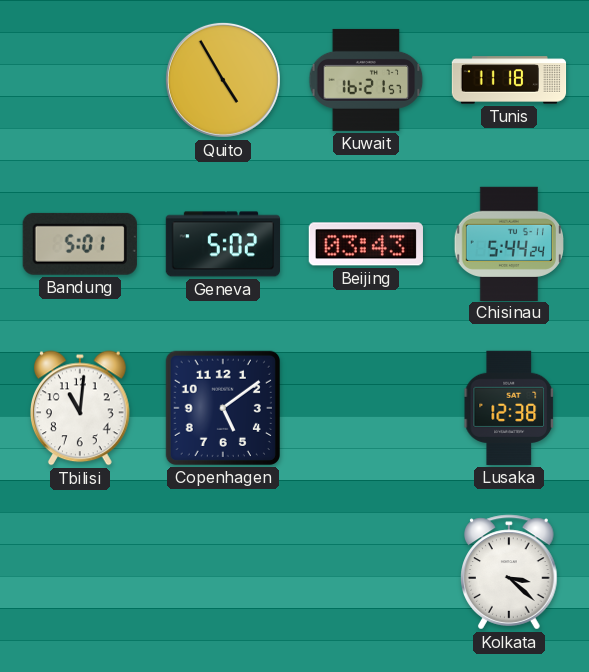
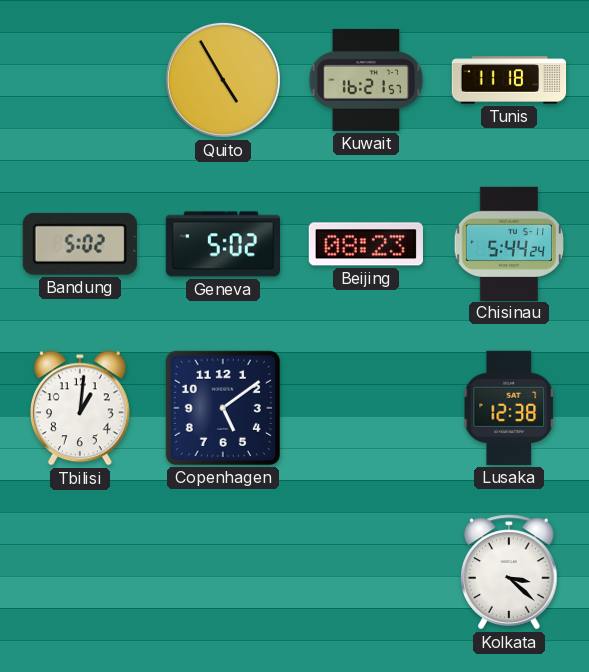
Bandung: 5:01 -> 5:02 (80, 244)
Beijing: 03:43 -> 08:23 (366, 244)
Tbilisi: 11:01 -> 1:01 (81, 408)
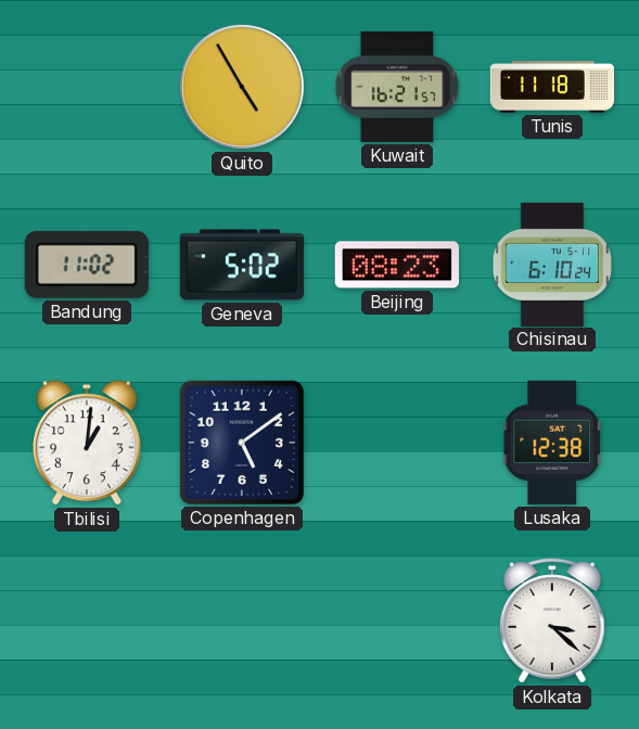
Bandung: 5:02 -> 11:02 (87, 265)
Chisinau: 5:44 -> 6:10 (551, 264)
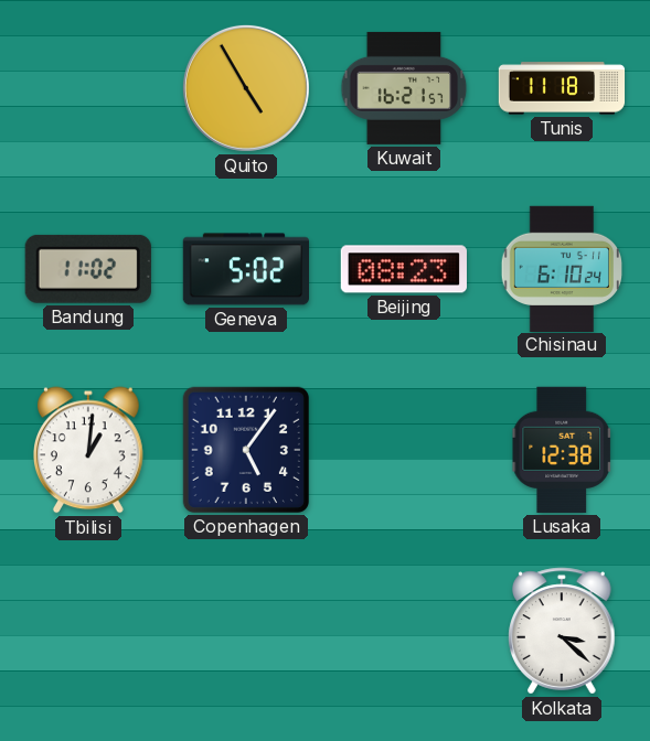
Copenhagen: 5:09 -> 5:06 (246, 450)
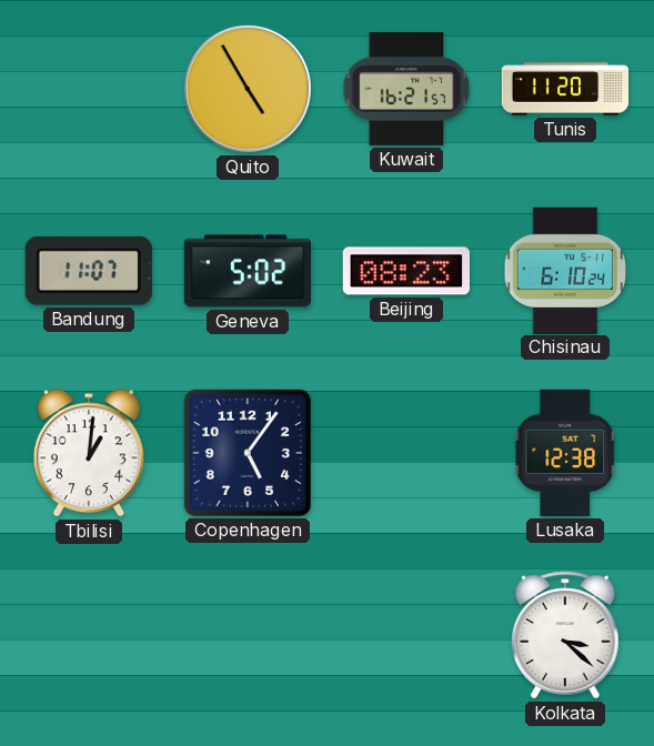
Tunis: 11:18 -> 11:20 (565, 89)
Bandung: 11:02 -> 11:07 (89, 271)
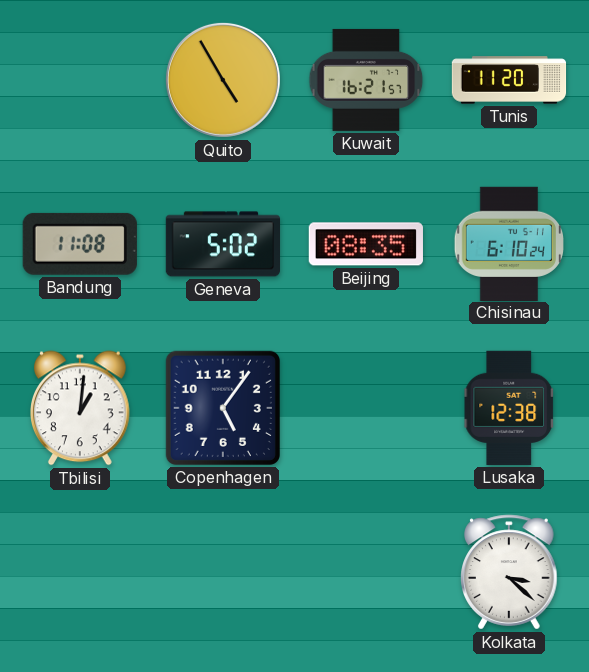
Bandung: 11:07 -> 11:08 (80, 244)
Beijing: 08:23 -> 08:35 (366, 244)
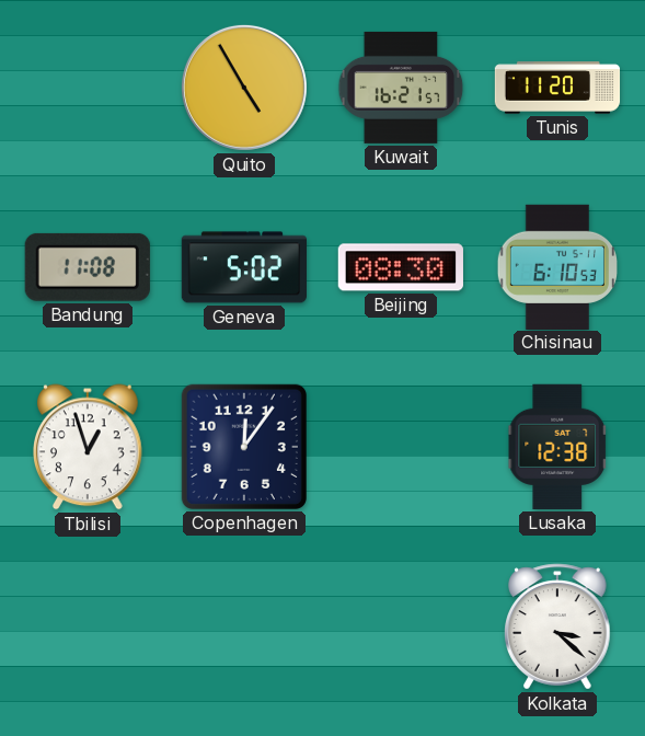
Beijing: 08:35 -> 08:30 (401, 267)
Chisinau: 6:10:24 -> 6:10:53 (556, 266)
Tbilisi: 1:01 -> 12:57 (89, 447)
Copenhagen: 5:06 -> 12:06 (244, 447)
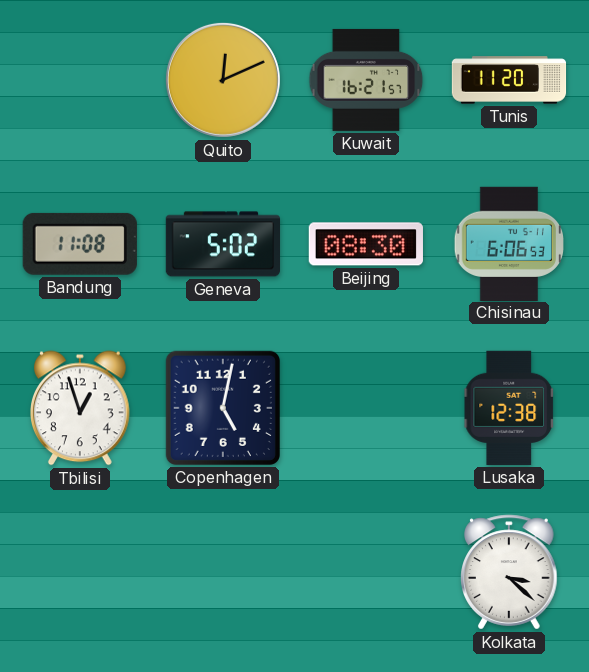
Quito: 4:55 -> 12:11 (223, 80)
Chisinau: 6:10 -> 6:06 (508, 243)
Copenhagen: 12:06 -> 5:02 (223, 408)
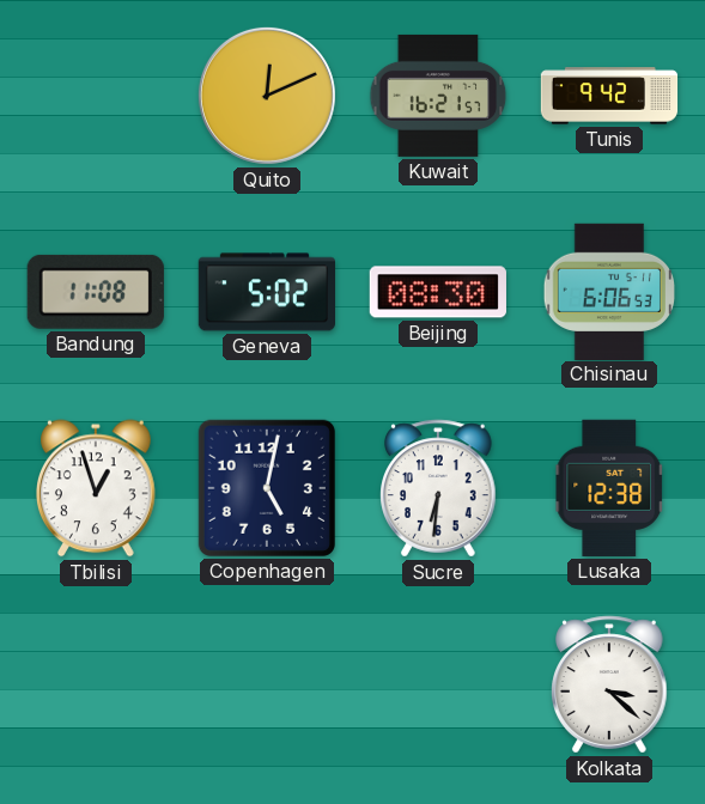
Tunis: 11:20 -> 9:42 (609, 96)
Sucre: none -> 6:31 (438, 488)
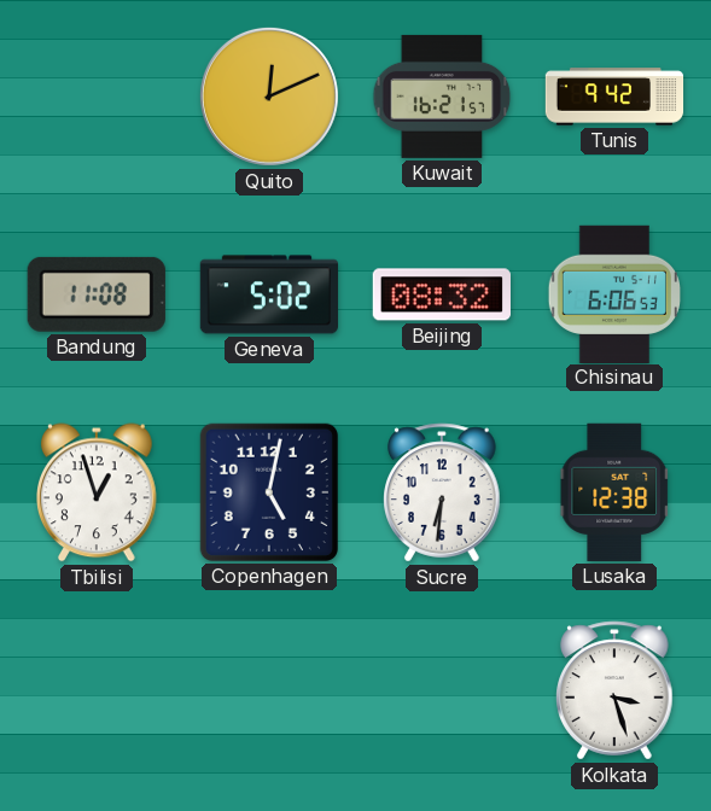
Beijing: 08:30 -> 08:32 (442, 294)
Kolkata: 3:22 -> 3:27 (614, 690)
